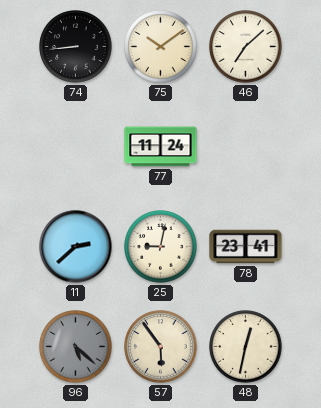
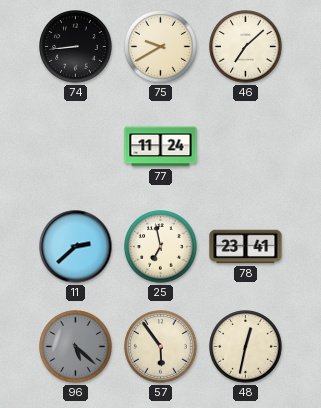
75: 10:09 -> 9:40 (161, 47)
25: 9:02 -> 6:58 (161, 247)
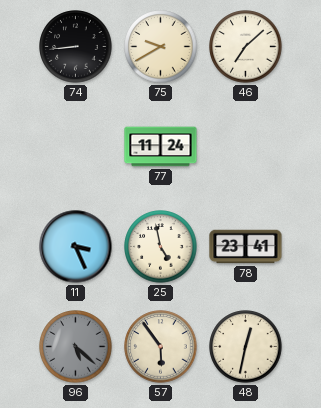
11: 2:38 -> 3:26 (76, 247)
25: 6:58 -> 4:58 (161, 247)
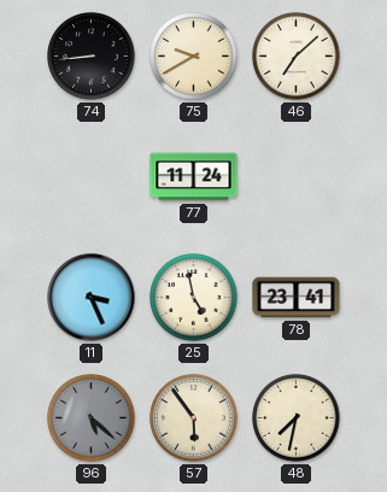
48: 12:32 -> 7:32 (297, 418)
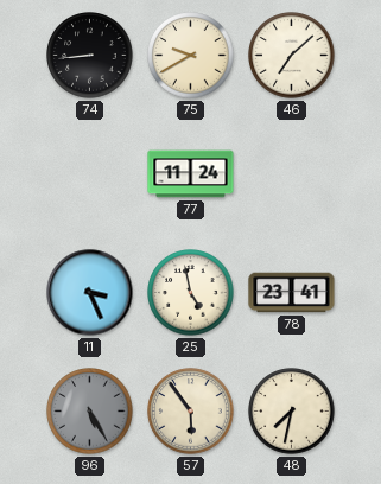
96: 5:22 -> 5:25 (90, 412)
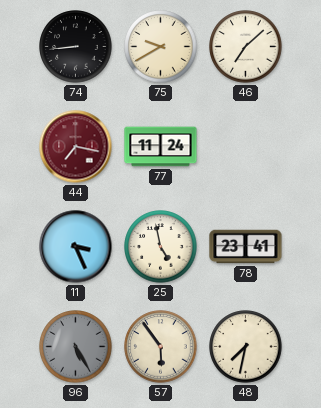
44: none -> 7:17 (76, 147)
